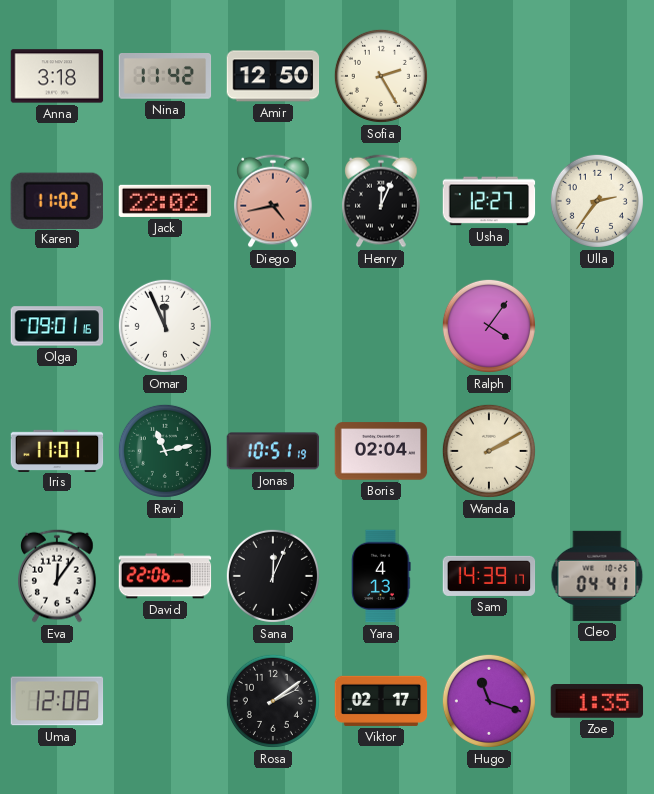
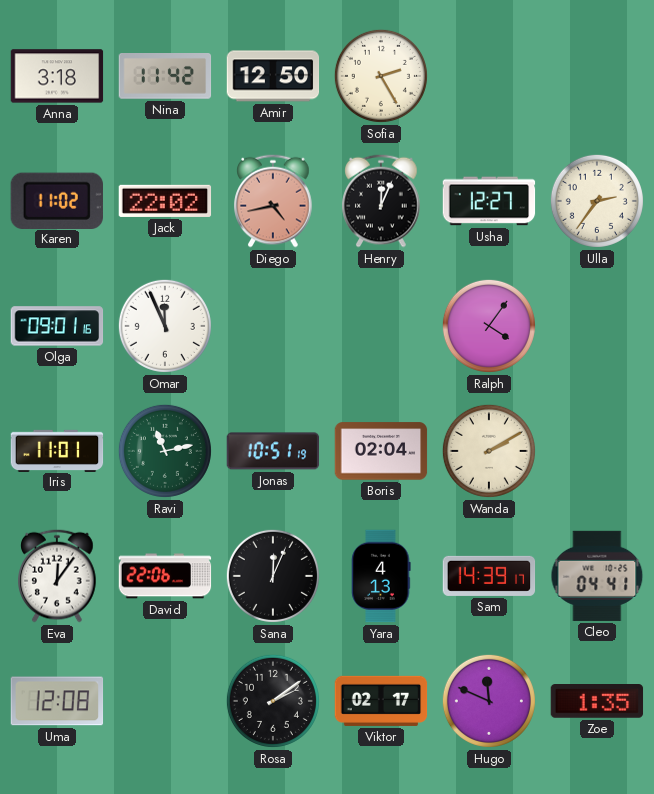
Hugo: 11:18 -> 11:49 (489, 701)
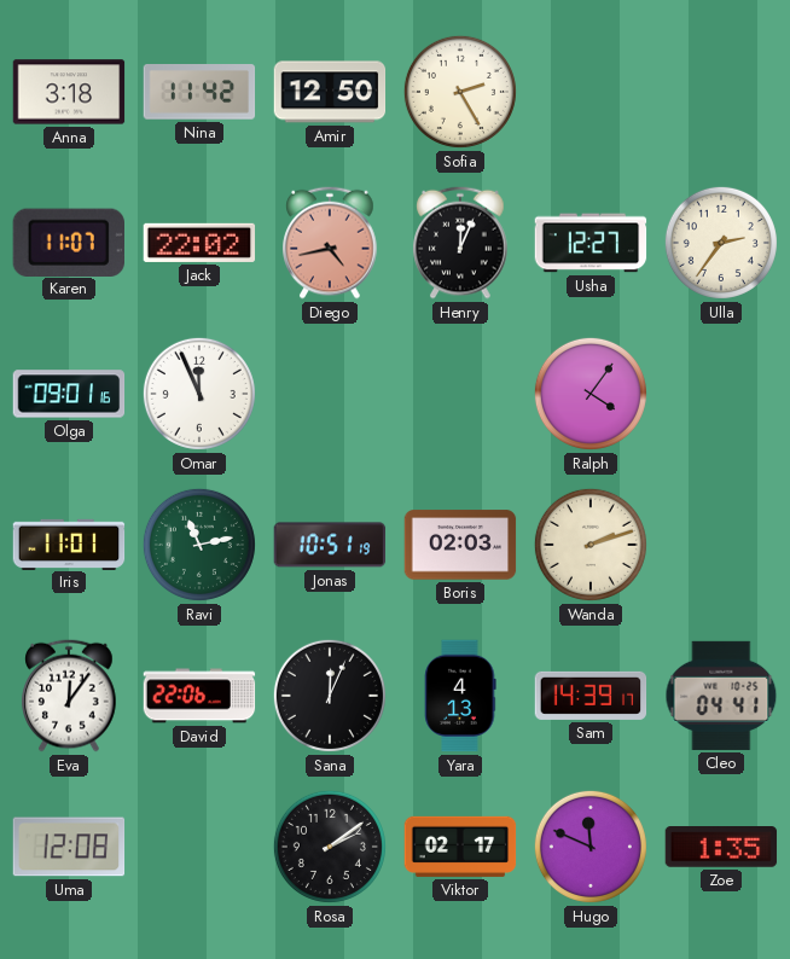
Karen: 11:02 -> 11:07 (69, 242)
Boris: 02:04 -> 02:03 (460, 545)
Wanda: 2:10 -> 2:12 (591, 545)
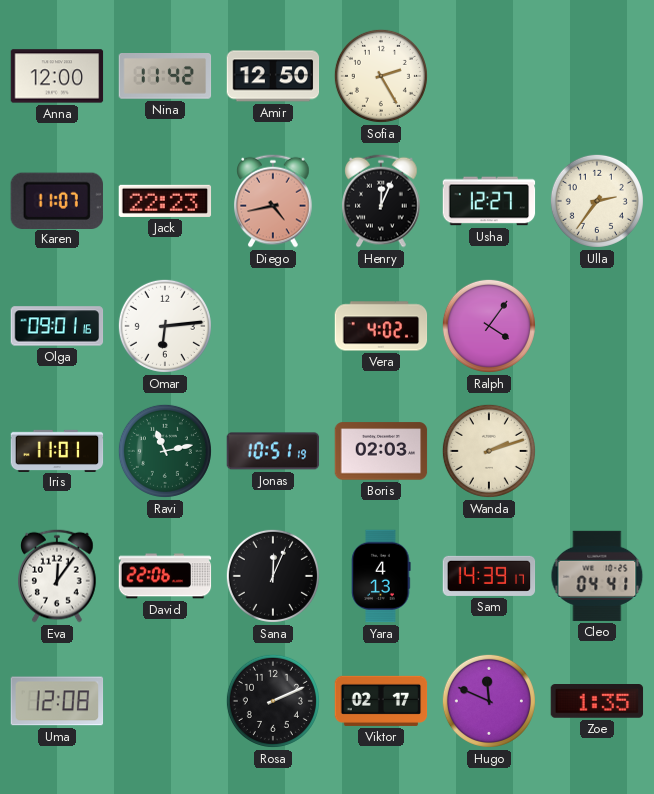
Anna: 3:18 -> 12:00 (57, 76)
Jack: 22:02 -> 22:23 (165, 201)
Omar: 11:56 -> 6:14 (165, 326)
Vera: none -> 4:02 (381, 326)
Rosa: 2:09 -> 2:11 (273, 701)
